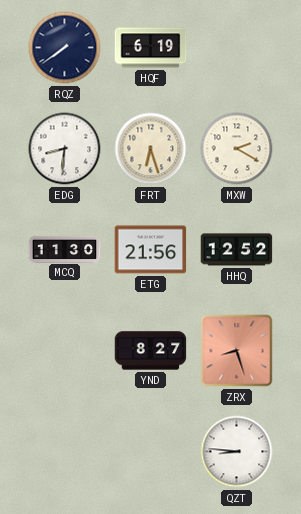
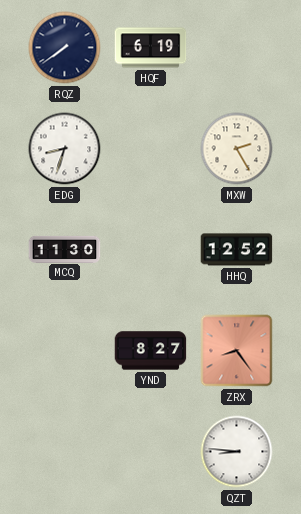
EDG: 8:31 -> 8:33 (65, 149)
FRT: 6:27 -> none (151, 149)
MXW: 2:20 -> 2:25 (237, 149)
ETG: 21:56 -> none (151, 250)
ZRX: 8:27 -> 8:24 (237, 351)
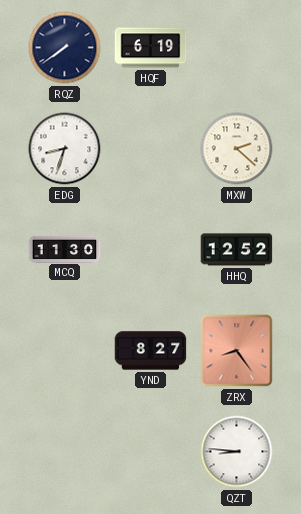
MXW: 2:25 -> 2:22 (237, 149)
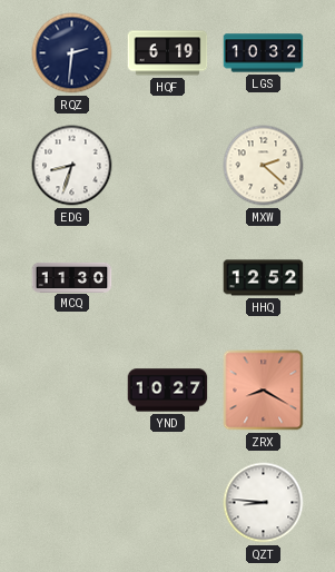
RQZ: 7:39 -> 2:31 (72, 53)
LGS: none -> 10:32 (264, 53)
YND: 8:27 -> 10:27 (168, 391)
ZRX: 8:24 -> 8:20 (264, 391)
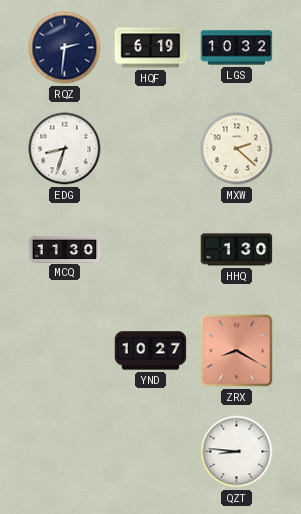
HHQ: 12:52 -> 1:30 (237, 250)
